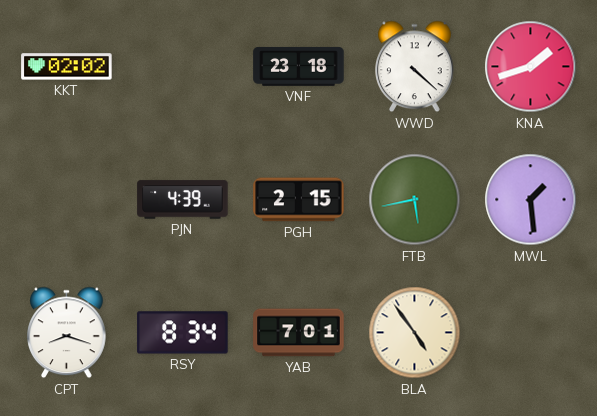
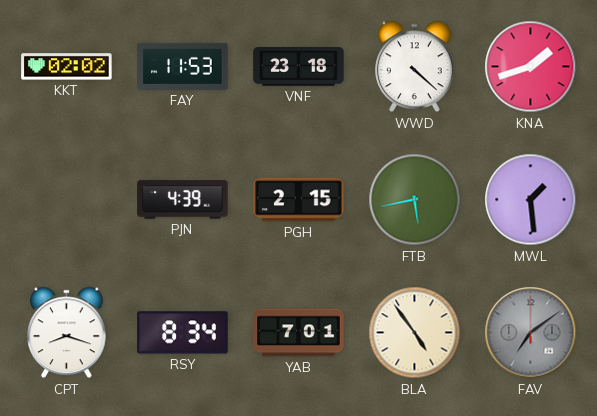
FAY: none -> 11:53 (183, 66)
FAV: none -> 7:09 (531, 333)
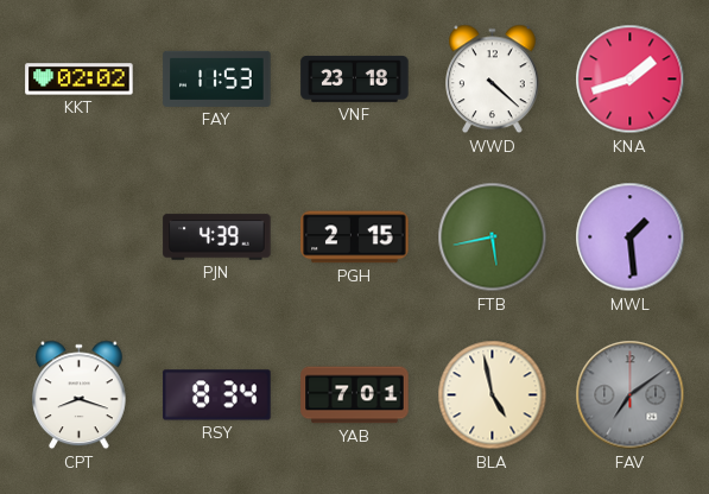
BLA: 4:54 -> 4:58 (493, 395)
